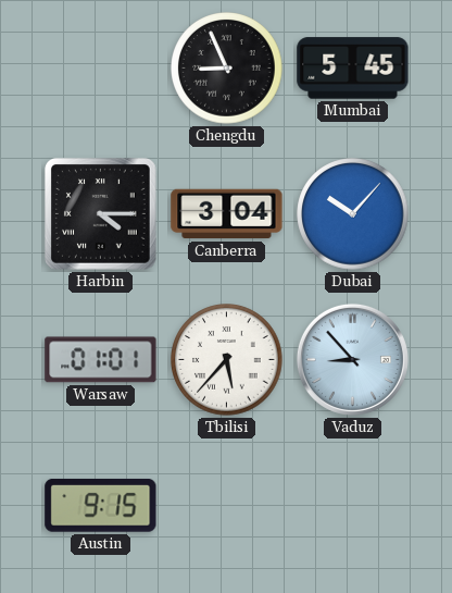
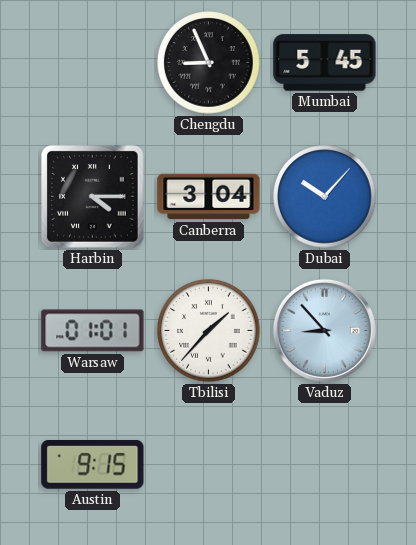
Tbilisi: 5:37 -> 1:37 (209, 331)
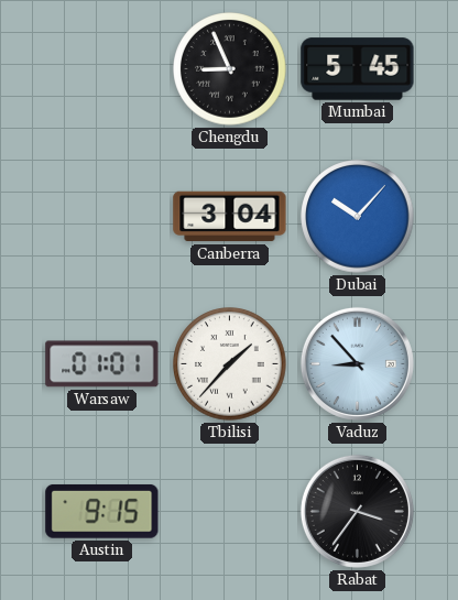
Harbin: 4:15 -> none (93, 197)
Rabat: none -> 3:36 (357, 511)
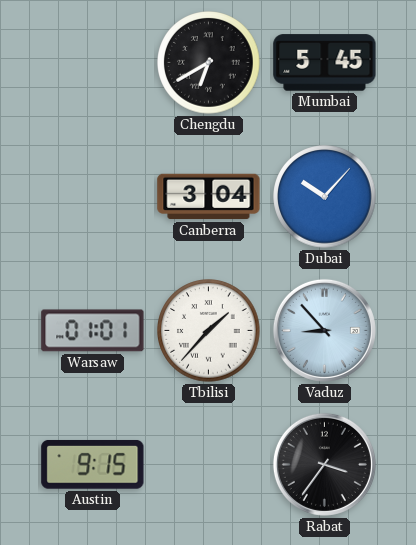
Chengdu: 8:56 -> 6:40 (209, 63)
